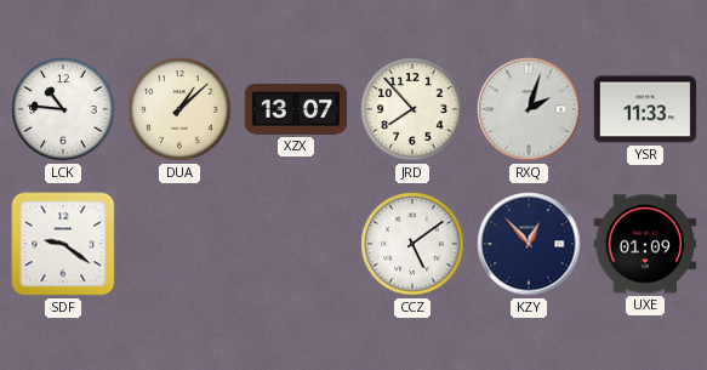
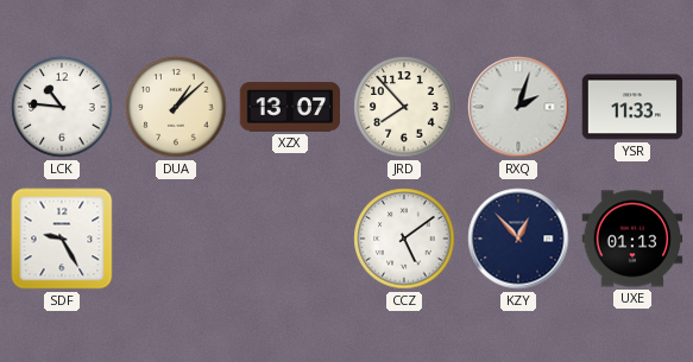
SDF: 9:21 -> 9:25 (62, 239)
UXE: 01:09 -> 01:13 (632, 239)
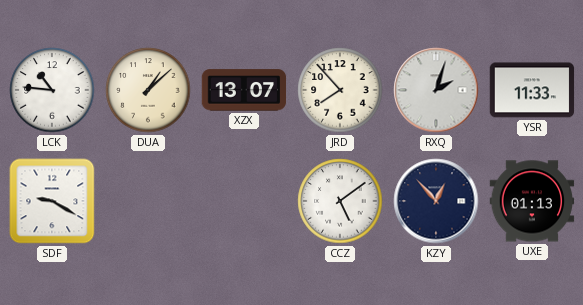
SDF: 9:25 -> 9:20 (52, 201)
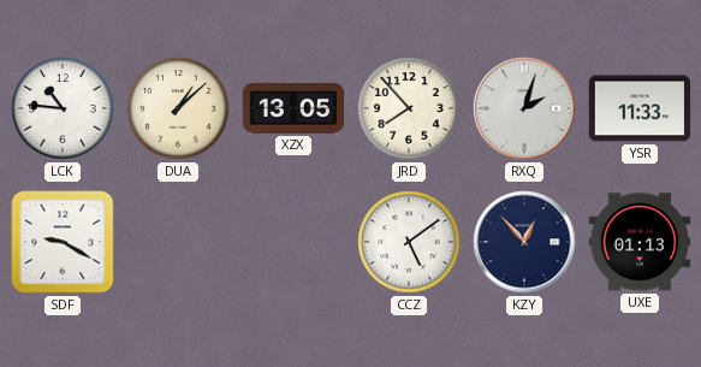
XZX: 13:07 -> 13:05 (293, 108)
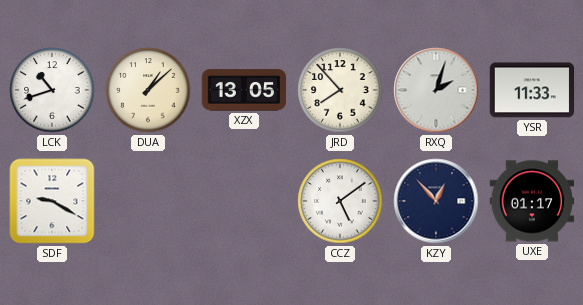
LCK: 10:46 -> 10:42 (52, 90)
UXE: 01:13 -> 01:17 (532, 201)
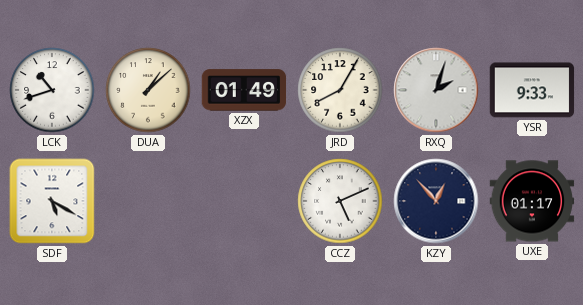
XZX: 13:05 -> 01:49 (244, 90)
JRD: 7:53 -> 8:05 (340, 90)
YSR: 11:33 -> 9:33 (532, 90)
SDF: 9:20 -> 5:20 (52, 201)
CCZ: 5:09 -> 5:11 (340, 201)
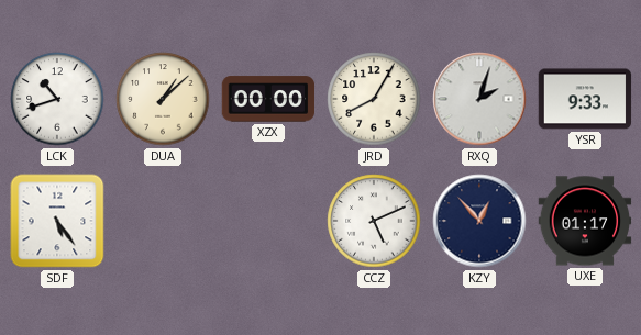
XZX: 01:49 -> 00:00 (268, 99)
SDF: 5:20 -> 5:24 (57, 221)
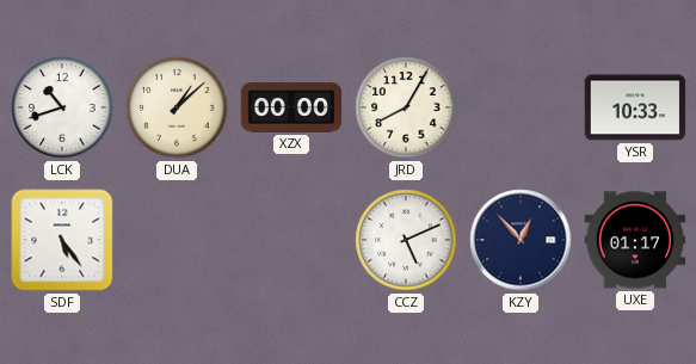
RXQ: 2:03 -> none (479, 99)
YSR: 9:33 -> 10:33 (635, 107)
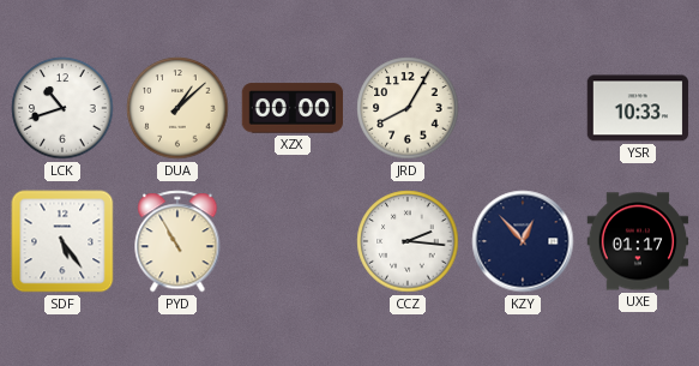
PYD: none -> 10:55 (177, 241)
CCZ: 5:11 -> 2:16 (408, 241)
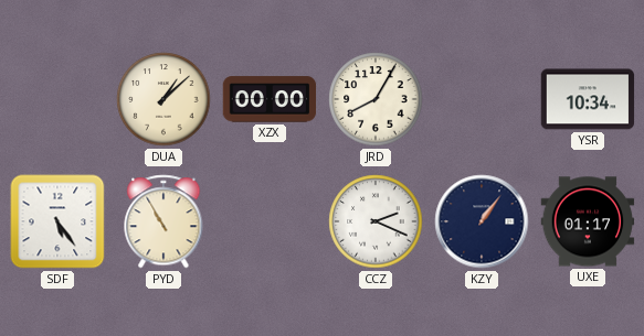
LCK: 10:42 -> none (62, 108)
YSR: 10:33 -> 10:34 (588, 99)
CCZ: 2:16 -> 2:19 (376, 221)
KZY: 12:53 -> 1:06 (482, 221)
